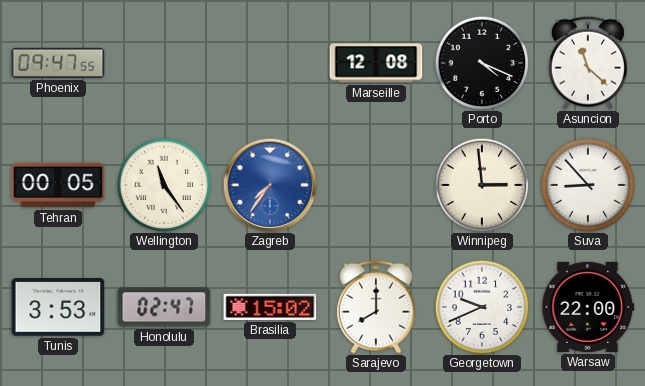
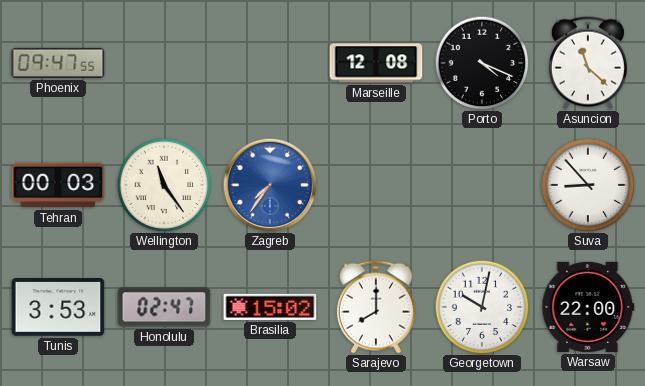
Tehran: 00:05 -> 00:03 (58, 185)
Winnipeg: 2:59 -> none (482, 185)
Georgetown: 9:41 -> 10:02 (482, 307)
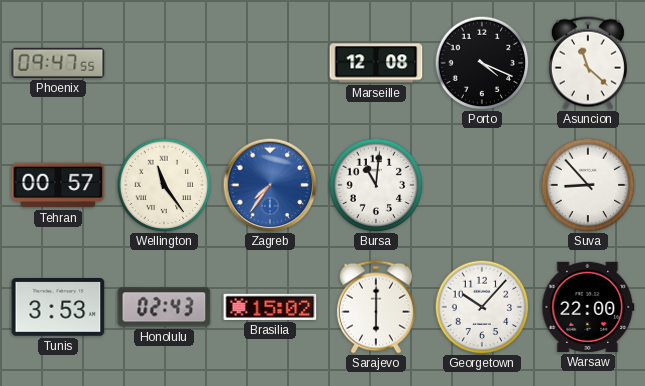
Tehran: 00:03 -> 00:57 (58, 185)
Bursa: none -> 11:01 (376, 185)
Honolulu: 02:47 -> 02:43 (164, 307)
Sarajevo: 8:00 -> 6:00 (376, 307)
Georgetown: 10:02 -> 10:07 (482, 307)
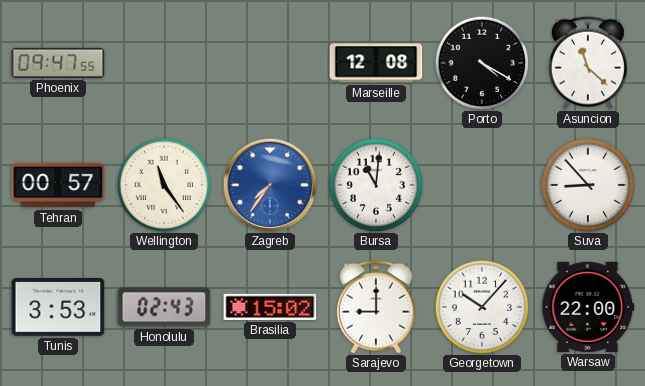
Porto: 4:19 -> 4:20 (482, 63)
Sarajevo: 6:00 -> 9:00 (376, 307)
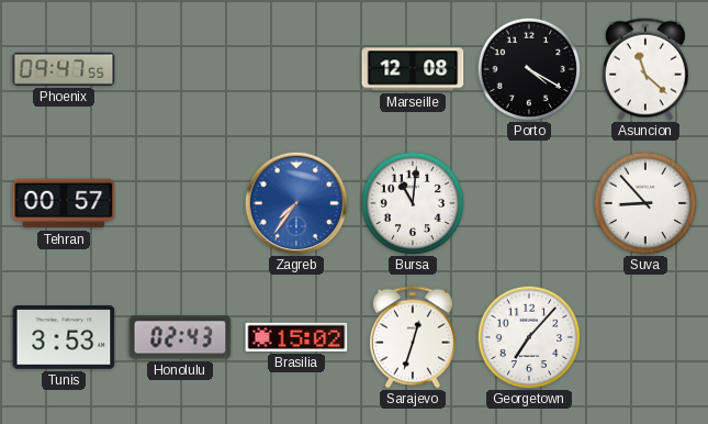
Wellington: 11:24 -> none (164, 185)
Sarajevo: 9:00 -> 12:33 (413, 337)
Georgetown: 10:07 -> 7:07 (529, 337)
Warsaw: 22:00 -> none (588, 307)
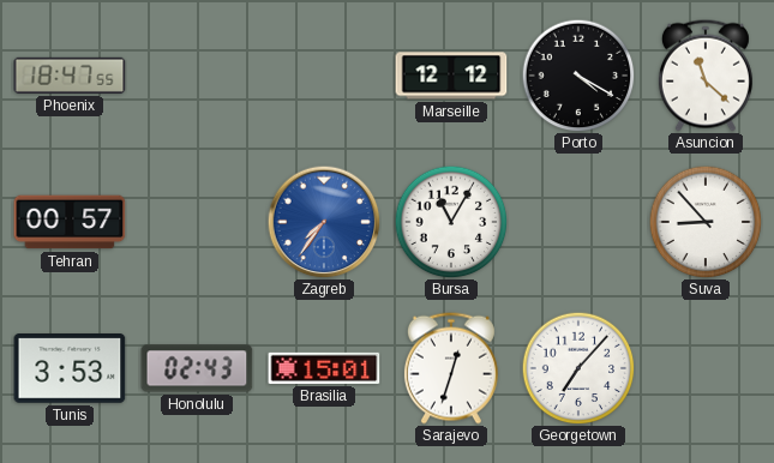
Phoenix: 09:47 -> 18:47 (70, 76)
Marseille: 12:08 -> 12:12 (451, 76)
Bursa: 11:01 -> 11:05 (451, 222)
Brasilia: 15:02 -> 15:01 (324, 368)
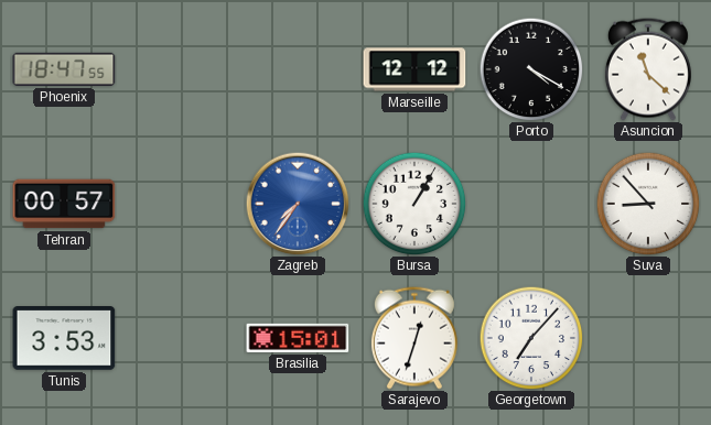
Bursa: 11:05 -> 1:05 (414, 204)
Honolulu: 02:43 -> none (197, 368)
